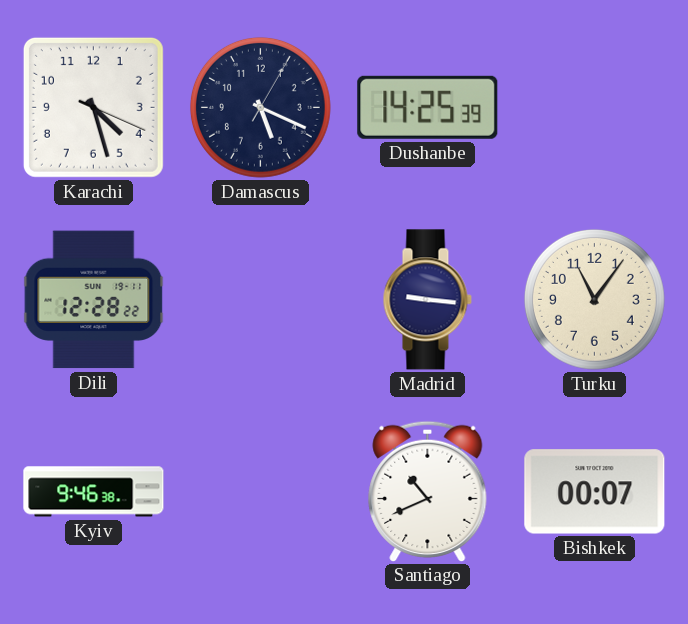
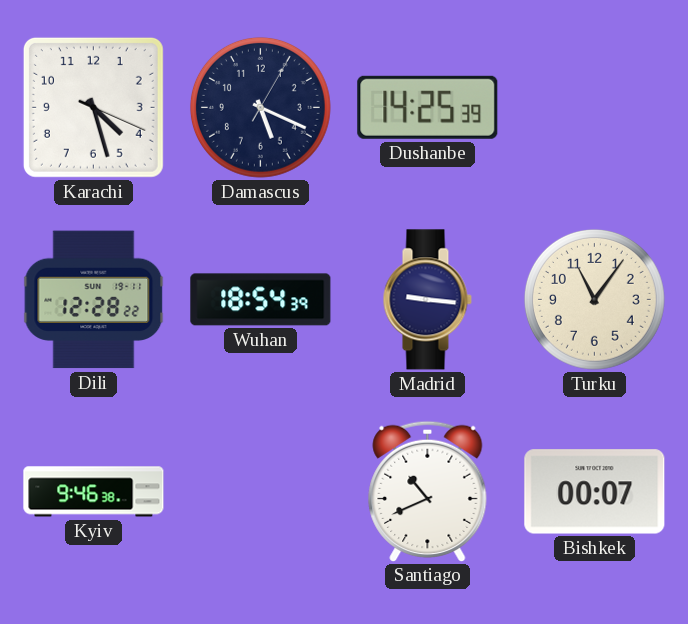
Wuhan: none -> 18:54 (261, 300)
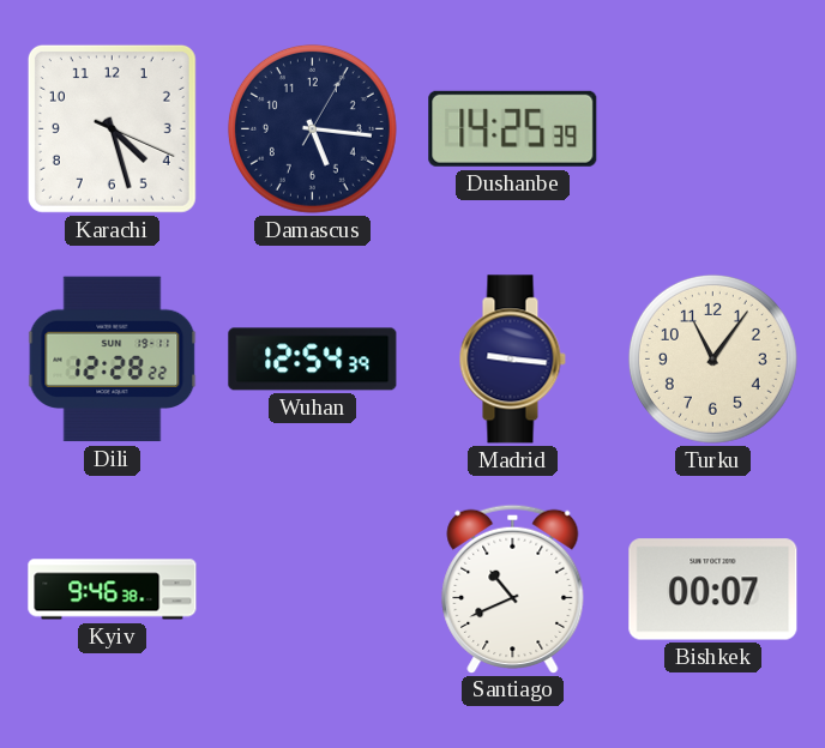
Damascus: 5:19 -> 5:16 (312, 128)
Wuhan: 18:54 -> 12:54 (313, 360)
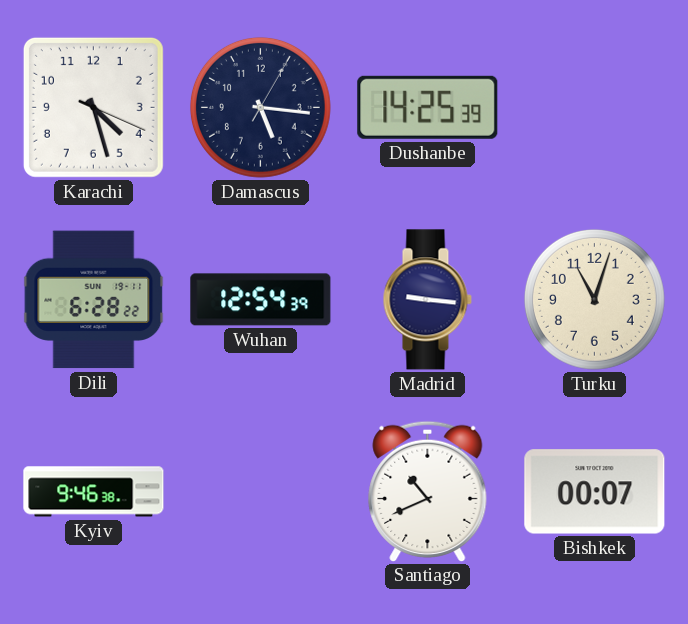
Dili: 12:28 -> 6:28 (94, 300)
Turku: 11:06 -> 11:03 (594, 299)
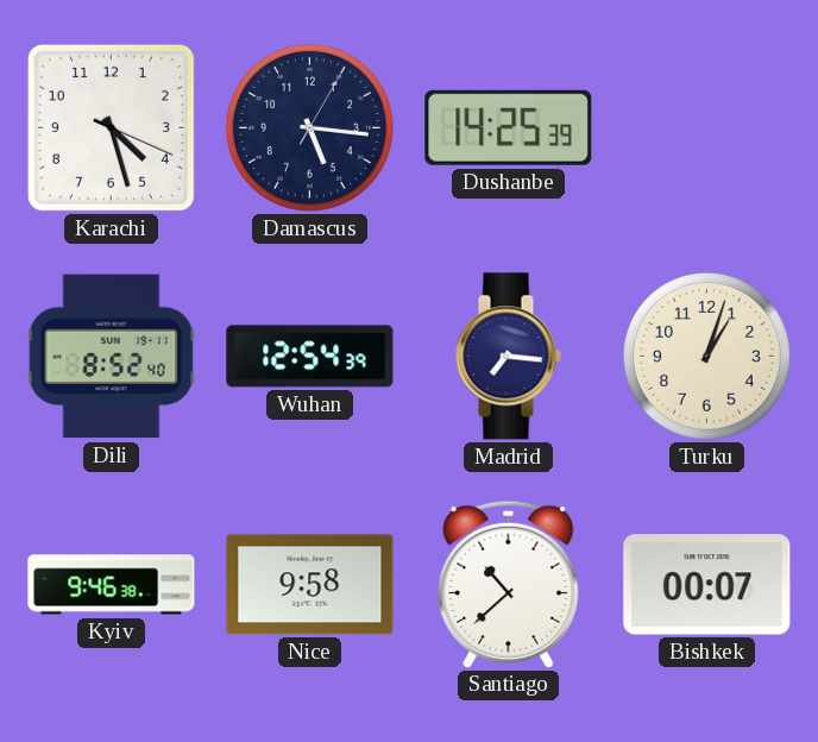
Dili: 6:28 -> 8:52 (112, 357)
Madrid: 9:16 -> 7:16 (508, 357)
Turku: 11:03 -> 1:03 (706, 356)
Nice: none -> 9:58 (310, 585)
Santiago: 10:41 -> 10:38 (509, 584)
